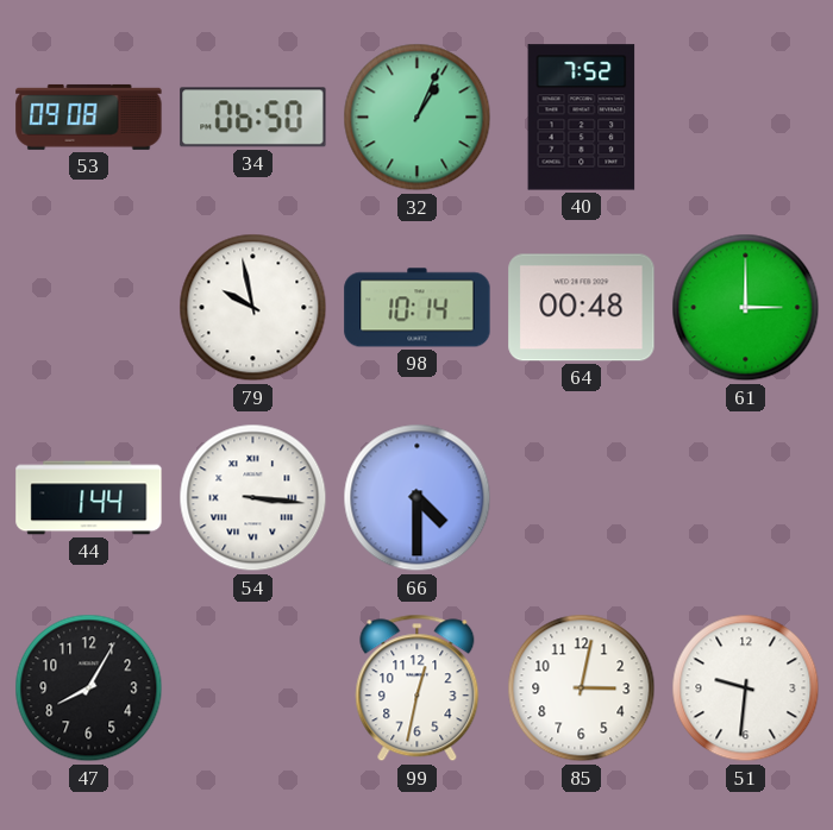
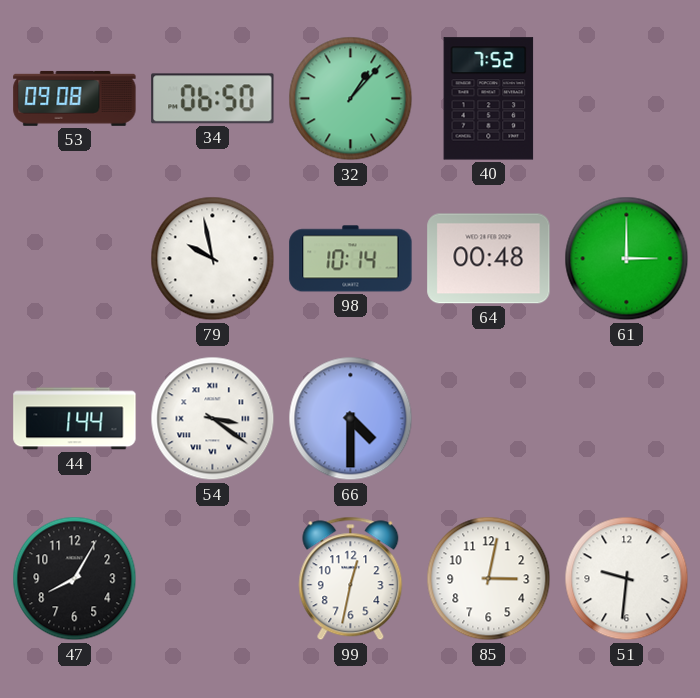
32: 1:04 -> 1:07 (351, 99)
54: 3:16 -> 3:21 (213, 419)
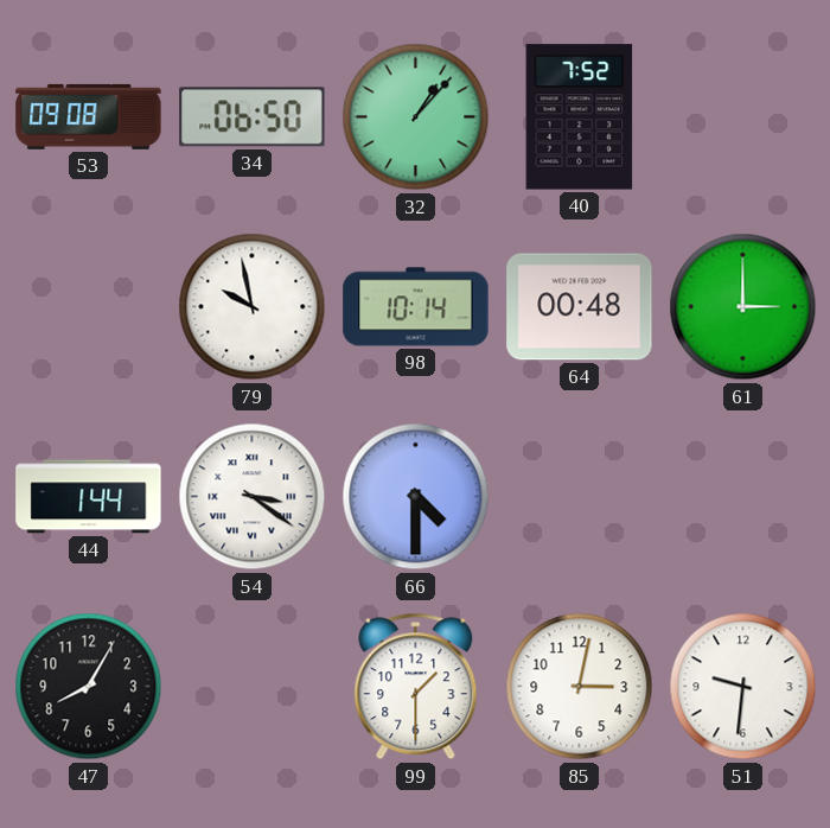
99: 12:32 -> 1:30 (416, 687)
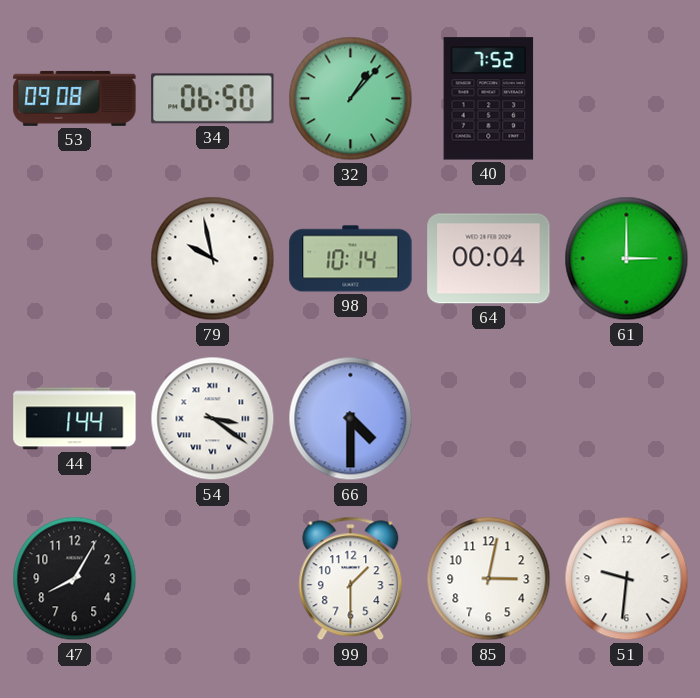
64: 00:48 -> 00:04 (489, 259)
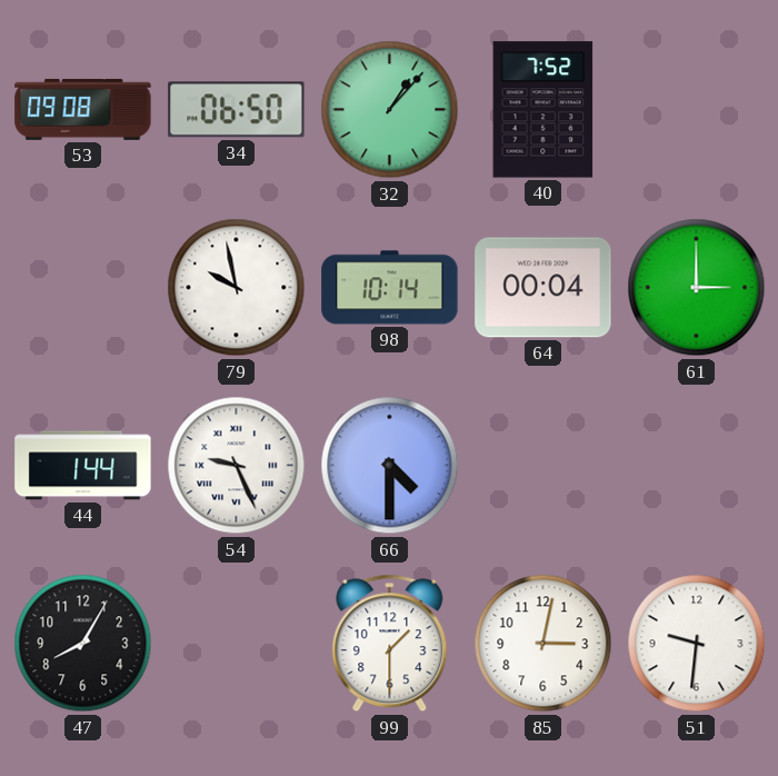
54: 3:21 -> 9:26 (237, 466)
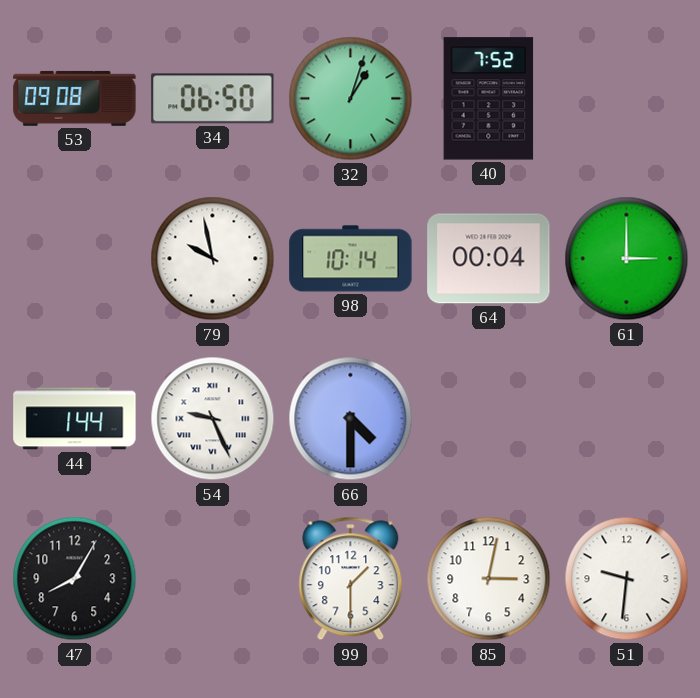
32: 1:07 -> 1:03 (351, 99)
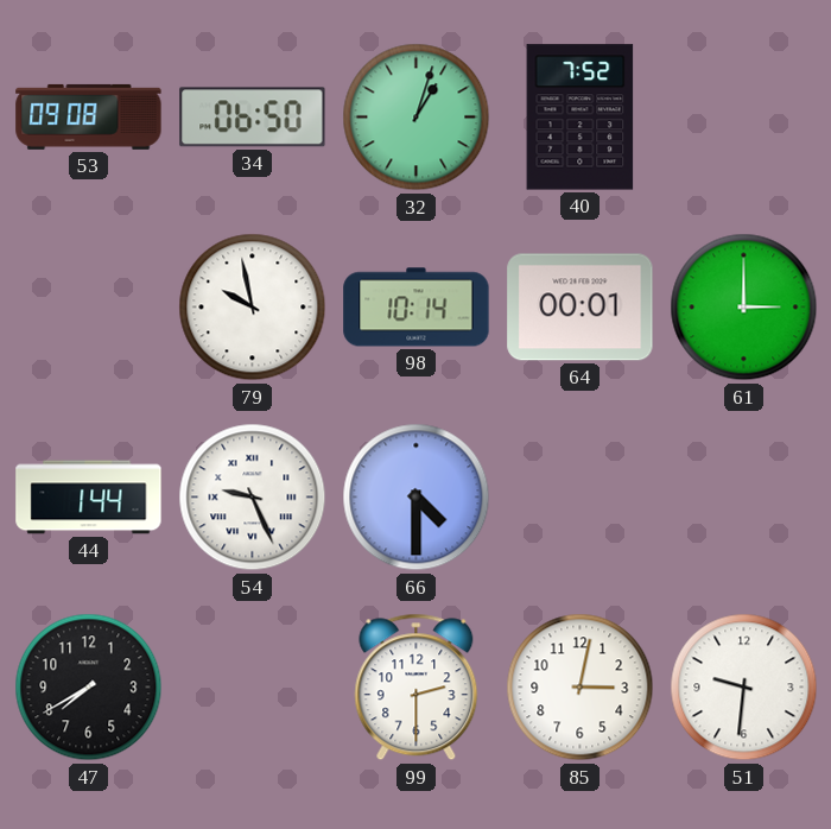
64: 00:04 -> 00:01 (581, 308)
47: 8:05 -> 7:40 (89, 688)
99: 1:30 -> 2:30 (417, 688)
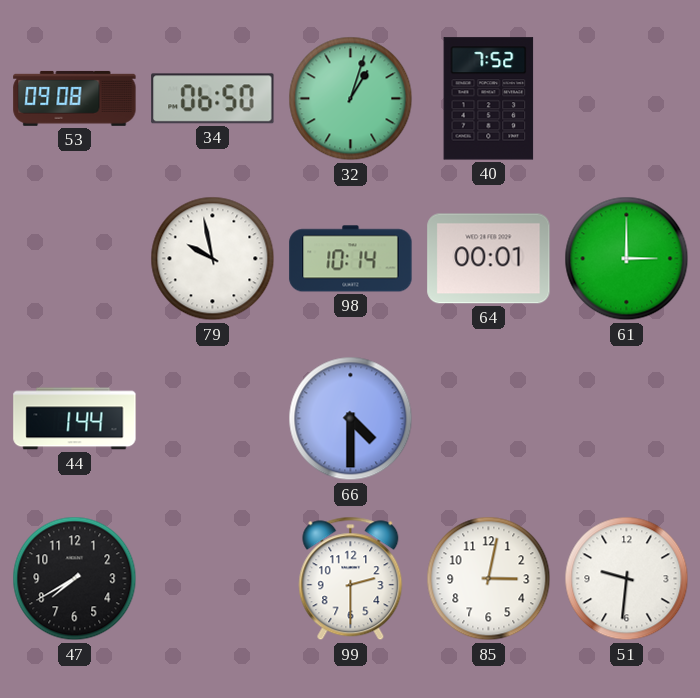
54: 9:26 -> none (253, 498)
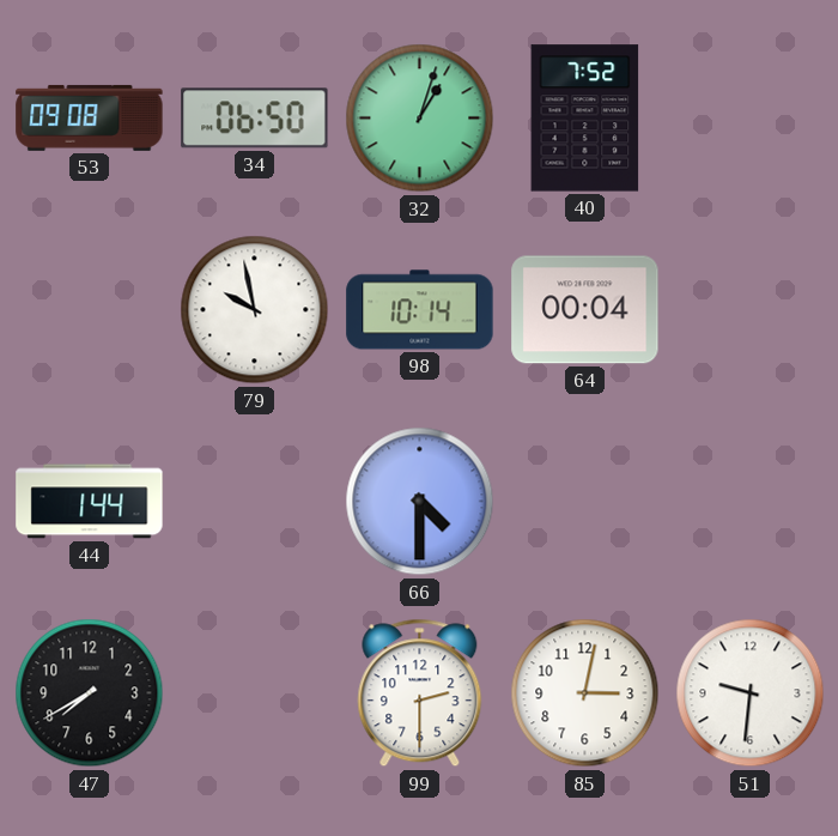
64: 00:01 -> 00:04 (585, 310)
61: 3:00 -> none (627, 259)
